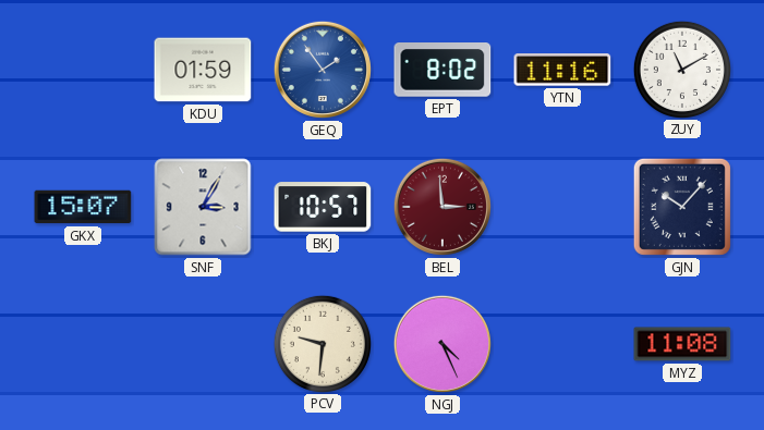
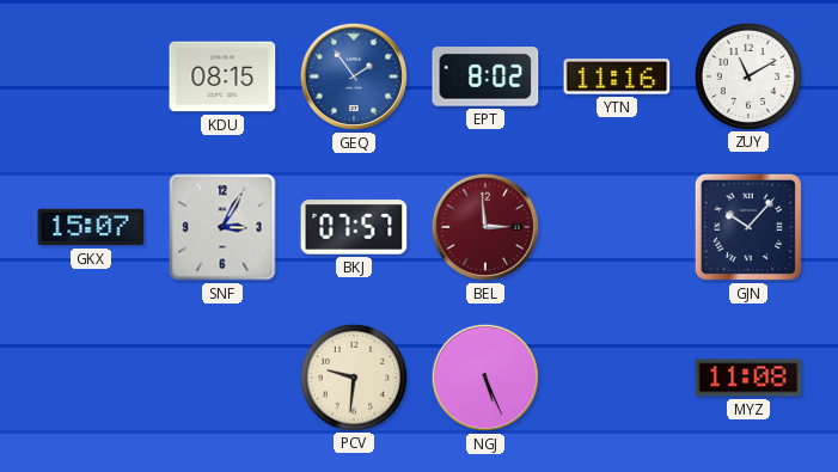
KDU: 01:59 -> 08:15 (222, 76)
BKJ: 10:57 -> 07:57 (354, 227)
NGJ: 4:26 -> 5:26 (485, 378)
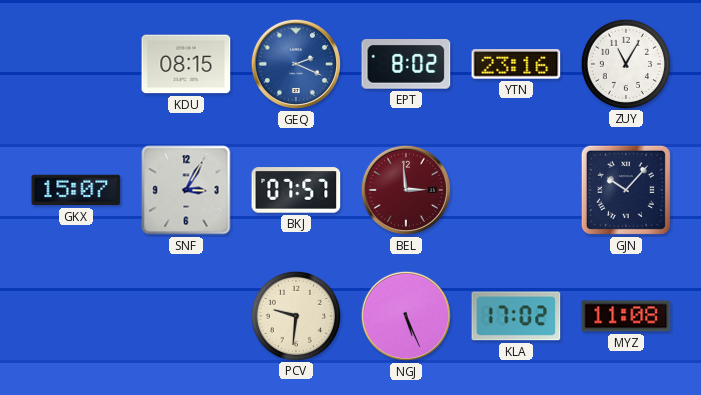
GEQ: 1:54 -> 2:19 (296, 64)
YTN: 11:16 -> 23:16 (516, 64)
ZUY: 11:10 -> 11:05 (625, 63)
KLA: none -> 17:02 (516, 316)
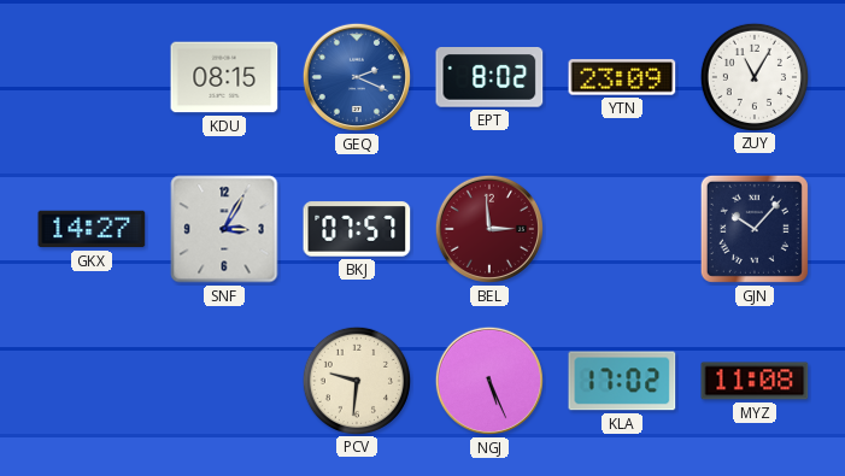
YTN: 23:16 -> 23:09 (622, 77)
GKX: 15:07 -> 14:27 (92, 229)
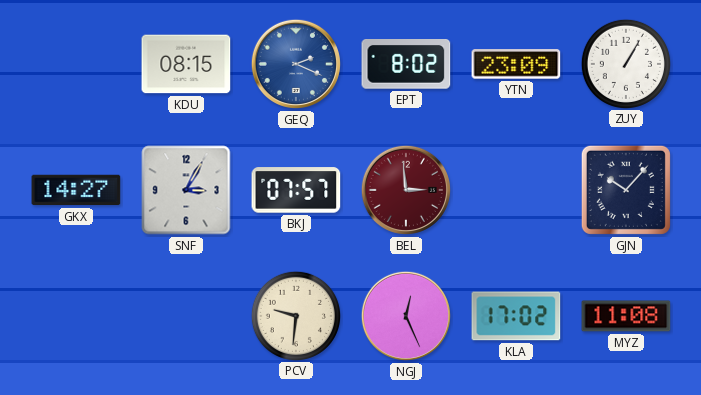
ZUY: 11:05 -> 1:05 (625, 63)
NGJ: 5:26 -> 12:26 (406, 316)
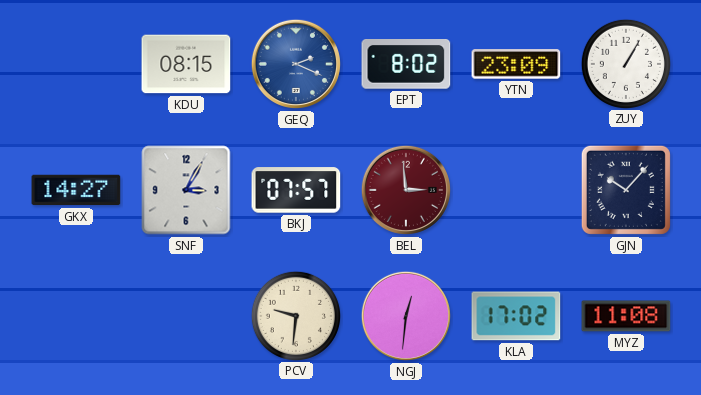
NGJ: 12:26 -> 12:31 (406, 316)
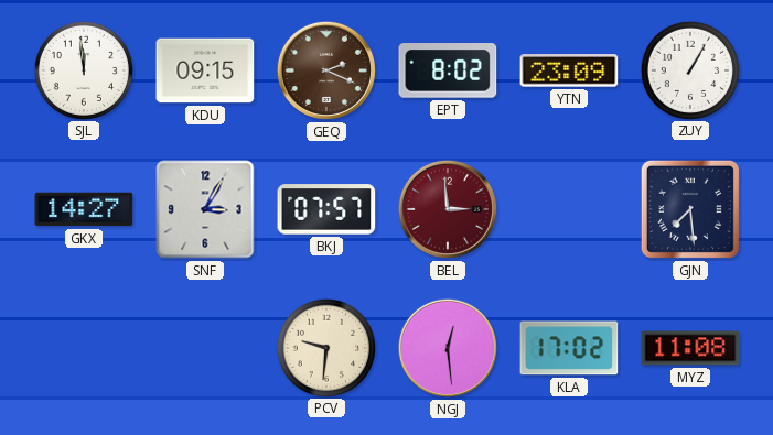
SJL: none -> 11:59 (83, 69)
KDU: 08:15 -> 09:15 (205, 70)
GEQ dial: blue -> brown (326, 70)
GJN: 10:07 -> 7:29 (690, 209)
NGJ: 12:31 -> 12:29 (448, 348)
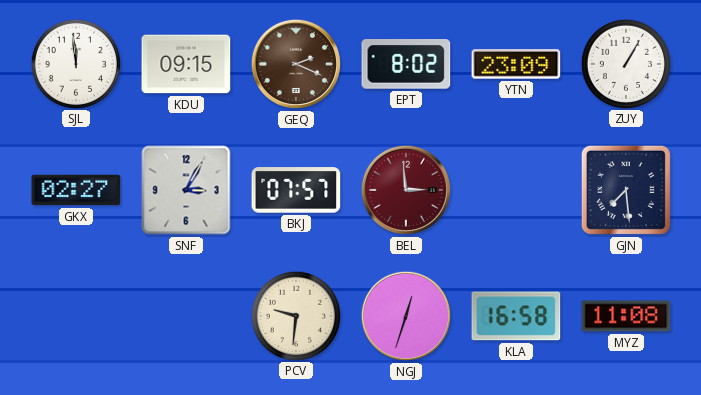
GKX: 14:27 -> 02:27 (76, 190)
NGJ: 12:29 -> 12:33 (406, 316)
KLA: 17:02 -> 16:58 (516, 316)
